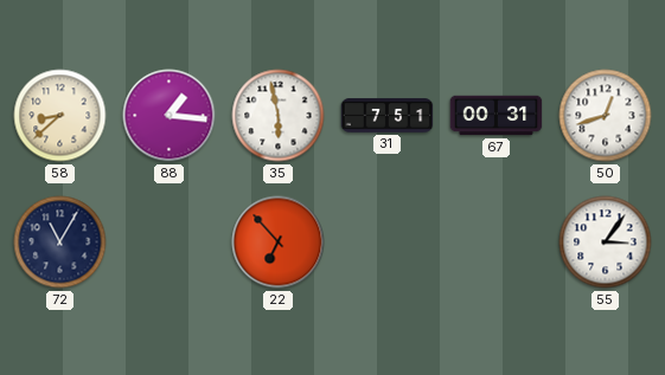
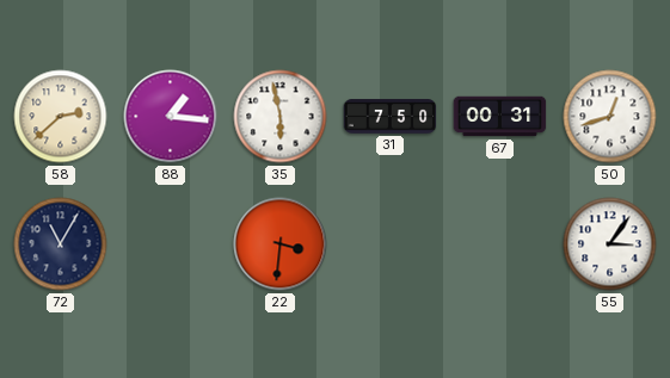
58: 8:38 -> 2:38 (61, 117)
31: 7:51 -> 7:50 (391, 117)
22: 6:53 -> 3:31 (281, 244)
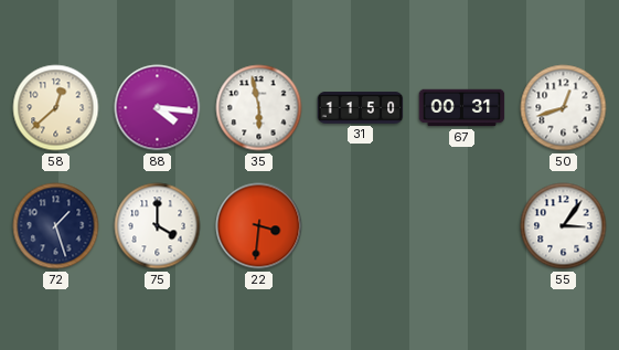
58: 2:38 -> 12:38 (56, 108)
88: 1:16 -> 4:16 (158, 108)
31: 7:50 -> 11:50 (361, 108)
72: 11:05 -> 1:27 (56, 226)
75: none -> 4:00 (158, 226)
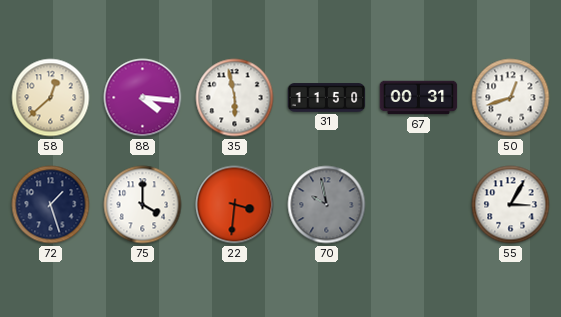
70: none -> 9:58 (327, 205)
55: 3:06 -> 3:05 (511, 205)
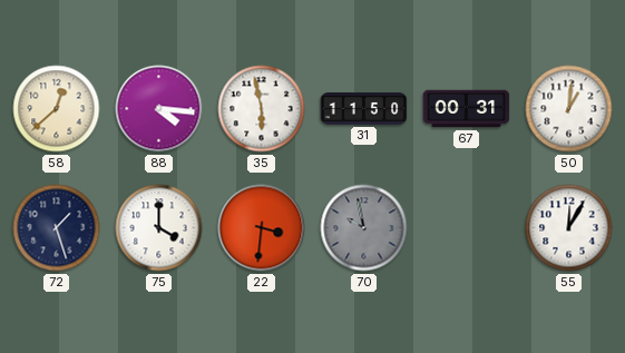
50: 12:42 -> 1:01 (569, 109)
55: 3:05 -> 12:05 (569, 228)
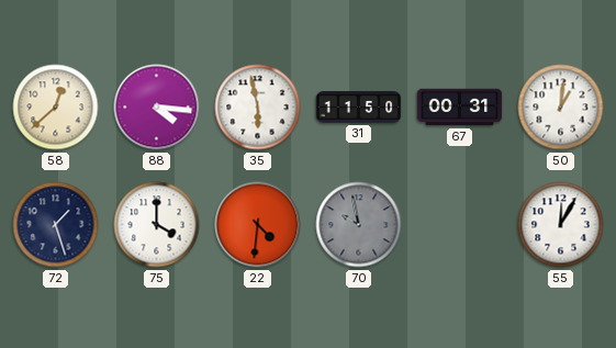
22: 3:31 -> 4:31 (258, 225)
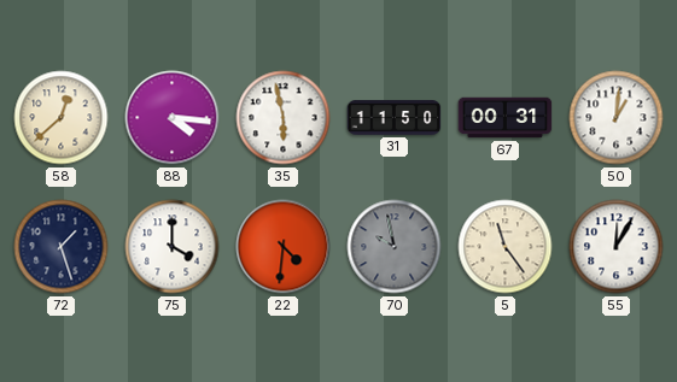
5: none -> 11:24 (506, 247)
